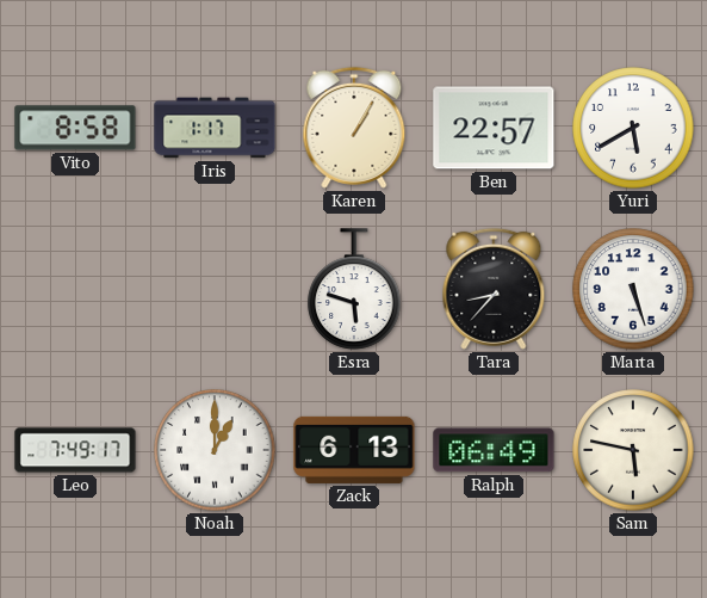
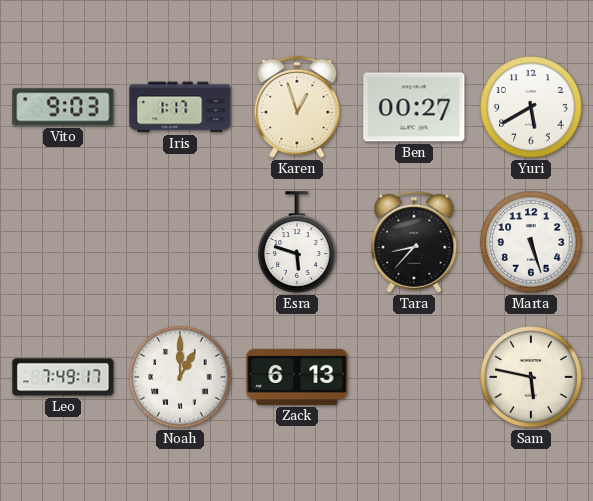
Vito: 8:58 -> 9:03 (63, 107)
Karen: 1:05 -> 12:57 (297, 107)
Ben: 22:57 -> 00:27 (414, 107)
Ralph: 06:49 -> none (494, 450)
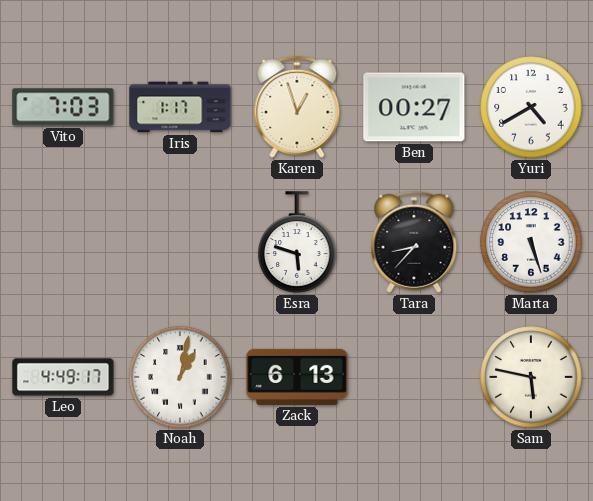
Vito: 9:03 -> 7:03 (63, 107)
Yuri: 5:40 -> 4:40 (531, 107)
Leo: 7:49 -> 4:49 (63, 377)
Noah: 1:00 -> 1:02 (180, 377)
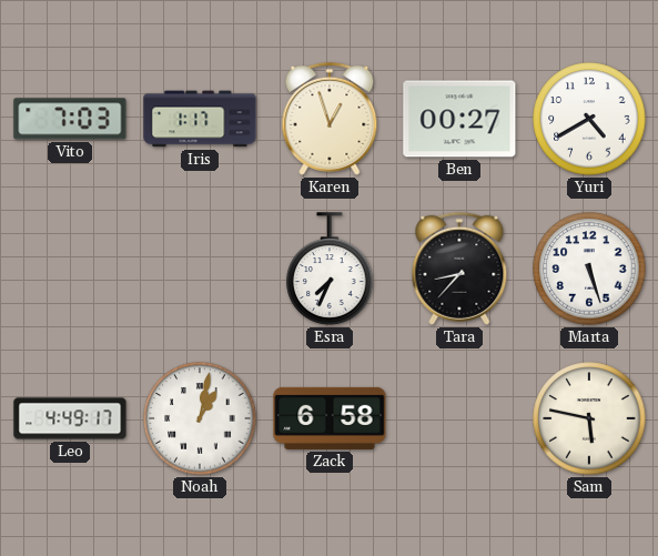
Esra: 5:48 -> 7:34 (330, 269)
Zack: 6:13 -> 6:58 (330, 418)
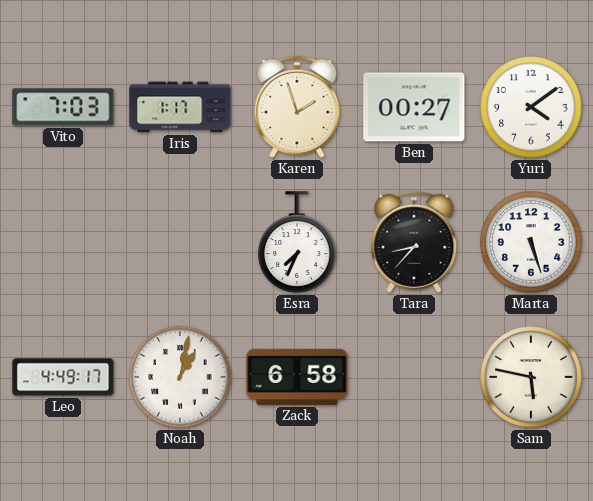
Karen: 12:57 -> 1:57 (297, 107)
Yuri: 4:40 -> 4:09 (531, 107)
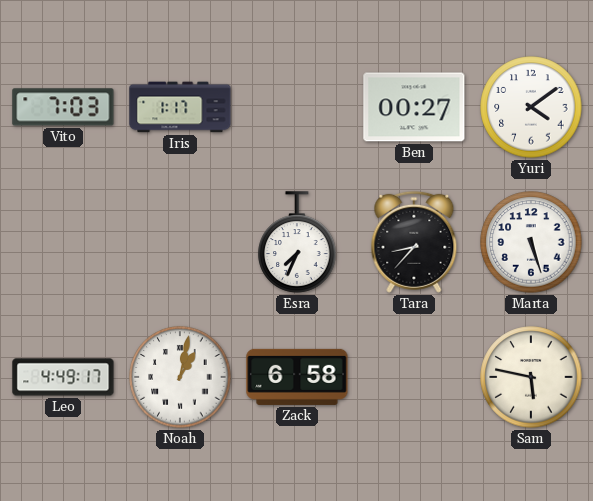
Karen: 1:57 -> none (297, 107)
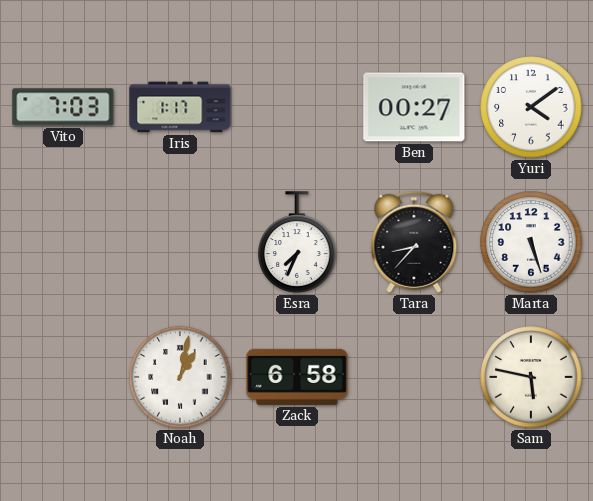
Leo: 4:49 -> none (63, 377)
